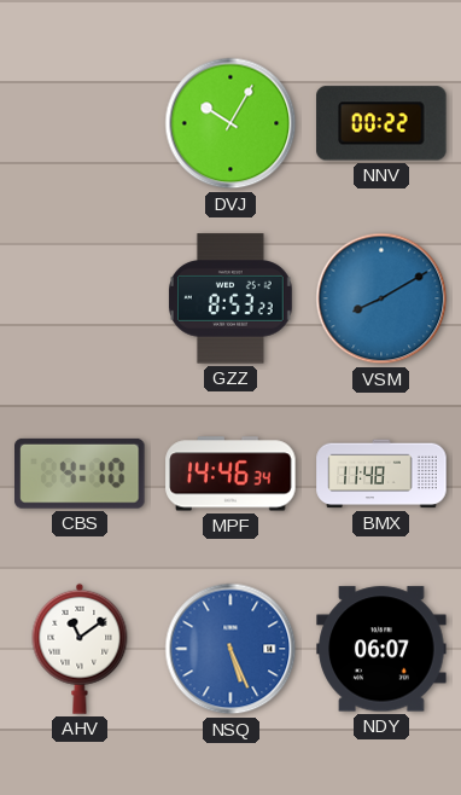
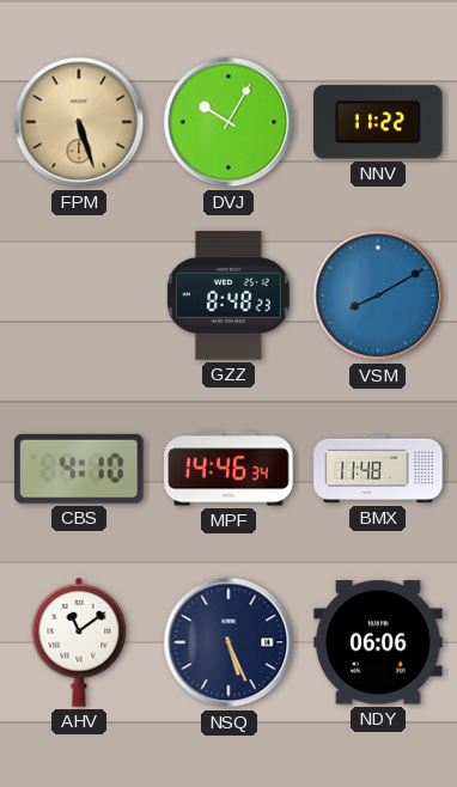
FPM: none -> 5:27 (79, 122)
NNV: 00:22 -> 11:22 (378, 122)
GZZ: 8:53 -> 8:48 (228, 295)
NSQ dial: blue -> navy (228, 642)
NDY: 06:07 -> 06:06 (378, 642)
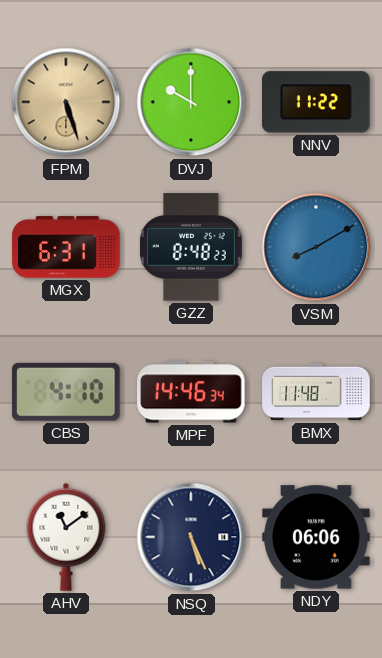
DVJ: 10:05 -> 10:00 (191, 102)
MGX: none -> 6:31 (66, 247)
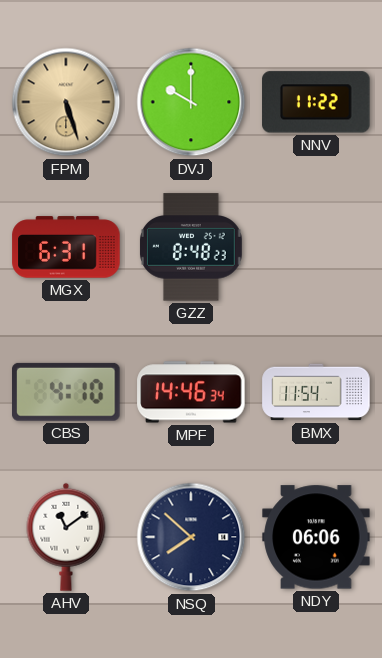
VSM: 8:10 -> none (316, 247)
BMX: 11:48 -> 11:54 (316, 392)
NSQ: 5:26 -> 7:52 (191, 537)
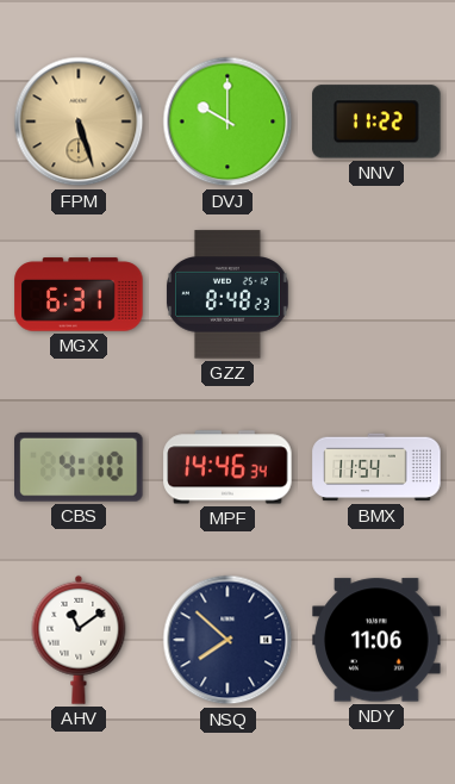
NDY: 06:06 -> 11:06 (376, 640)
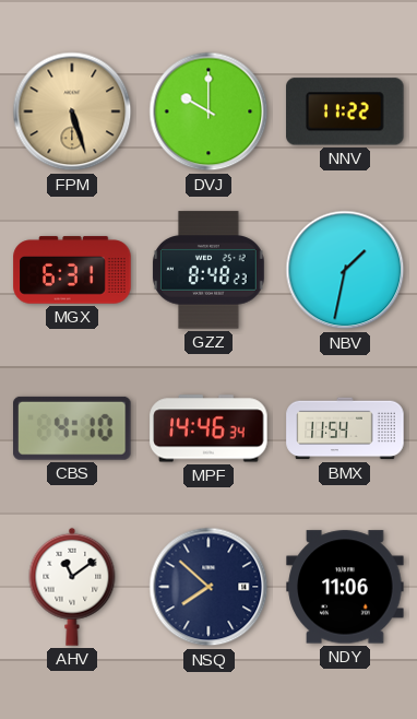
NBV: none -> 1:32 (345, 270)
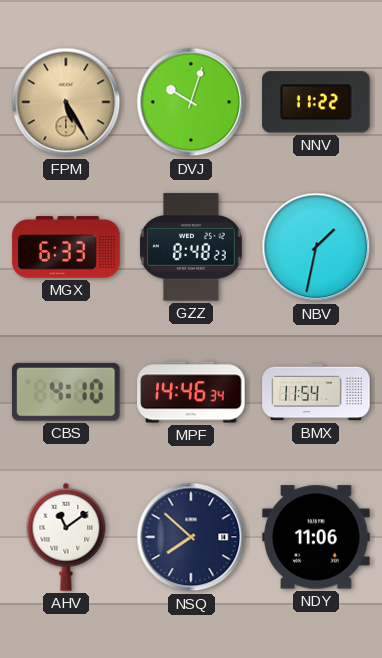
FPM: 5:27 -> 5:25 (66, 102)
DVJ: 10:00 -> 10:03 (191, 102)
MGX: 6:31 -> 6:33 (66, 247)
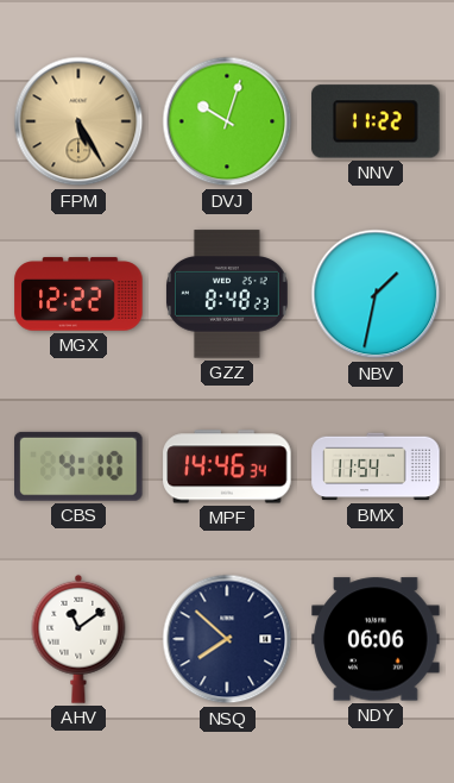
MGX: 6:33 -> 12:22 (78, 294)
NDY: 11:06 -> 06:06 (376, 639)
